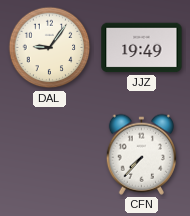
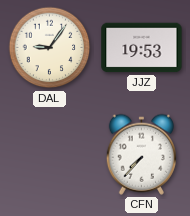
JJZ: 19:49 -> 19:53 (142, 48)
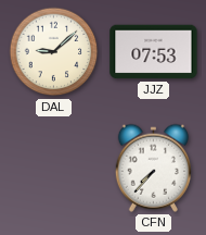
DAL: 9:06 -> 9:08 (54, 52)
JJZ: 19:53 -> 07:53 (154, 52)
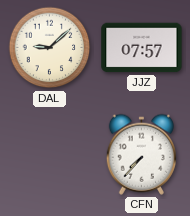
JJZ: 07:53 -> 07:57 (142, 48)
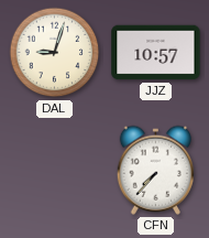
DAL: 9:08 -> 9:03 (55, 53)
JJZ: 07:57 -> 10:57 (156, 53)
